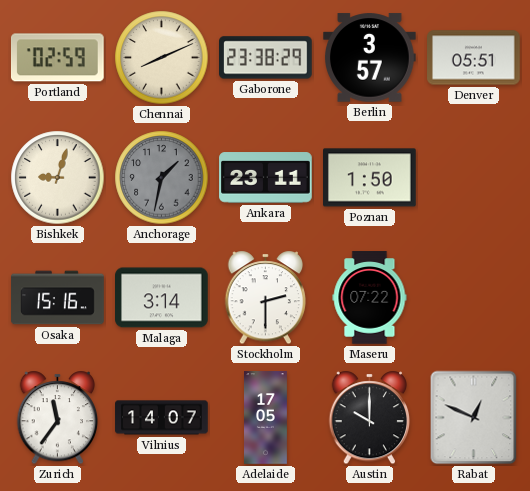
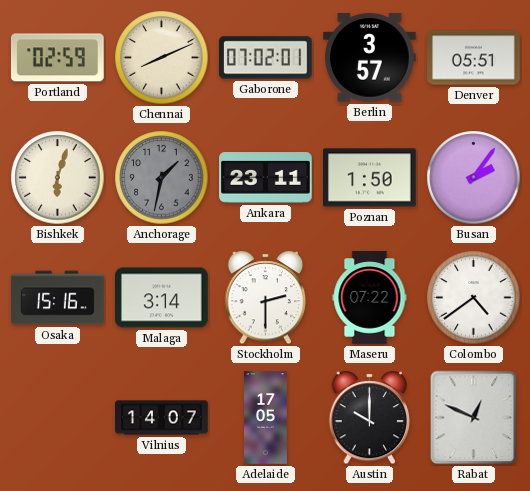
Gaborone: 23:38 -> 07:02 (266, 58)
Bishkek: 9:03 -> 6:03 (58, 178)
Busan: none -> 2:06 (474, 178)
Colombo: none -> 4:39 (474, 298)
Zurich: 11:36 -> none (58, 418)
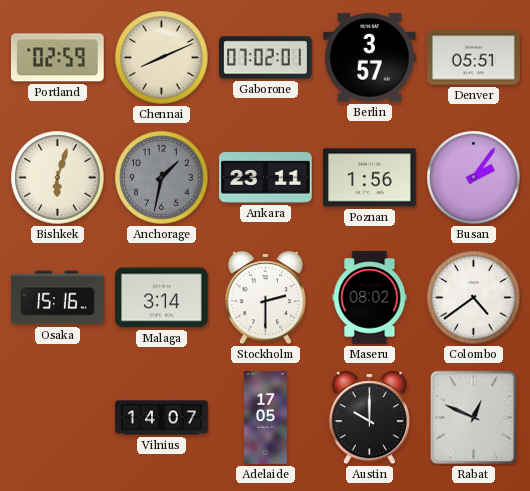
Poznan: 1:50 -> 1:56 (370, 178)
Maseru: 07:22 -> 08:02 (370, 298)
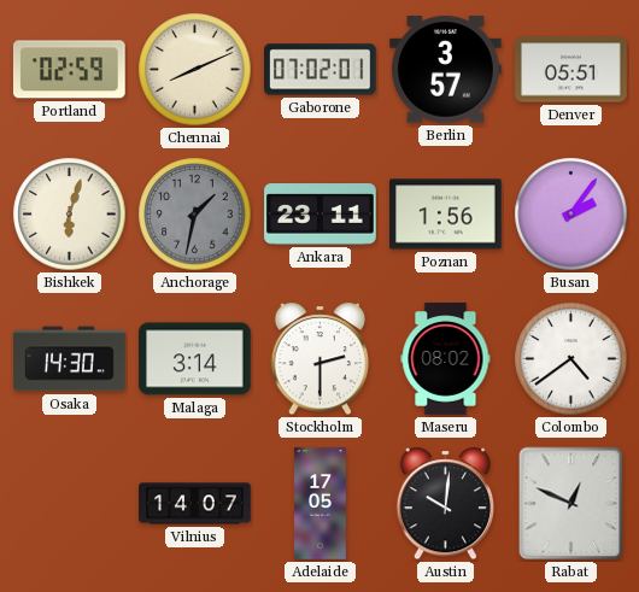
Osaka: 15:16 -> 14:30 (70, 359)
Austin: 10:00 -> 10:01 (446, 504)
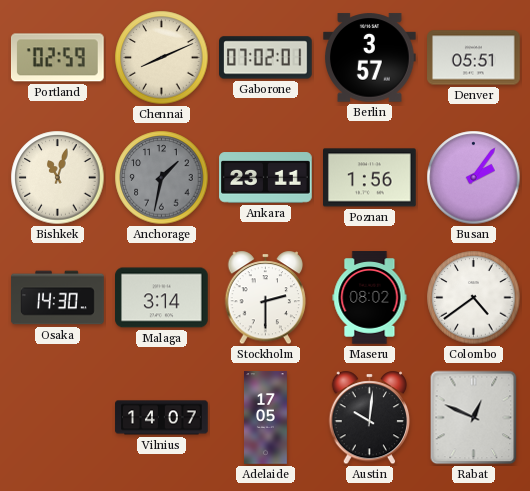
Bishkek: 6:03 -> 11:03 (58, 178)
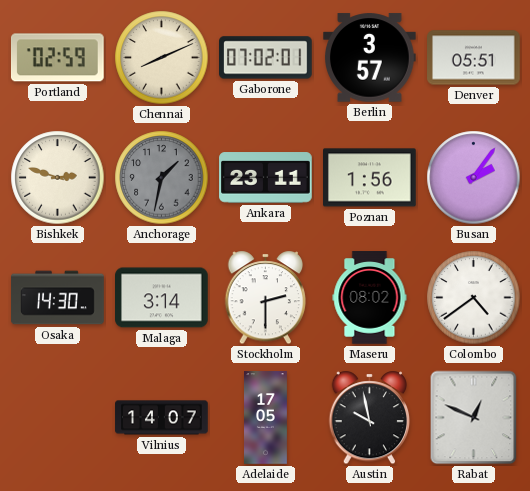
Bishkek: 11:03 -> 2:48 (58, 178)
Austin: 10:01 -> 9:58 (370, 418)
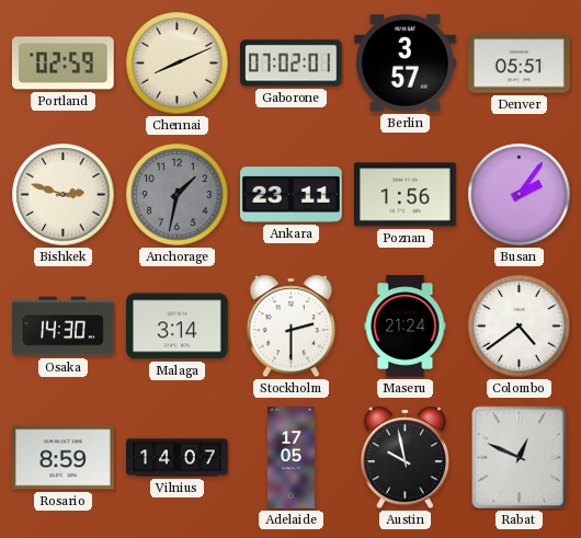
Maseru: 08:02 -> 21:24 (406, 327)
Rosario: none -> 8:59 (64, 458)
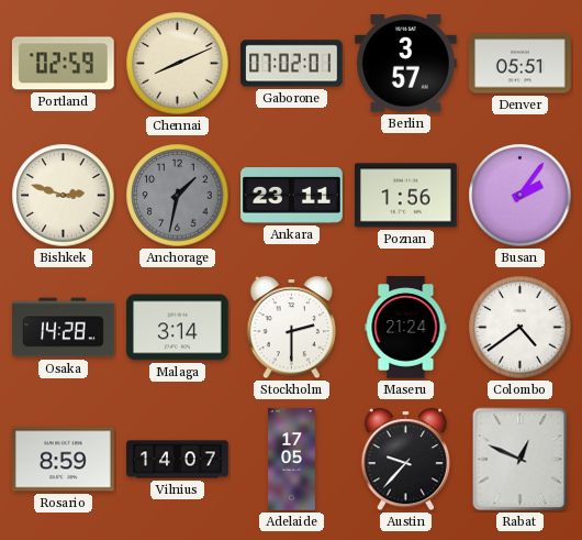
Osaka: 14:30 -> 14:28 (64, 328)
Austin: 9:58 -> 9:37 (406, 460)
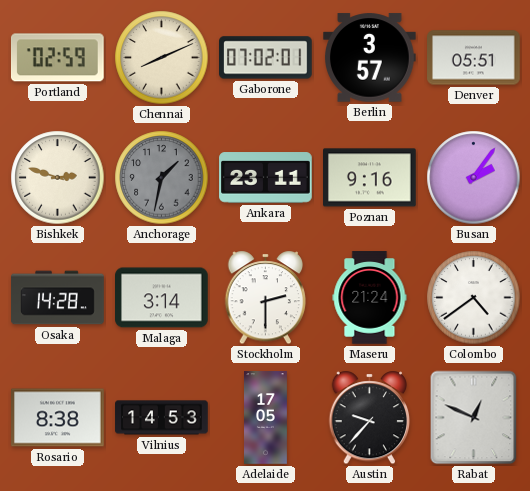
Poznan: 1:56 -> 9:16 (370, 178)
Rosario: 8:59 -> 8:38 (58, 418)
Vilnius: 14:07 -> 14:53 (162, 418)
